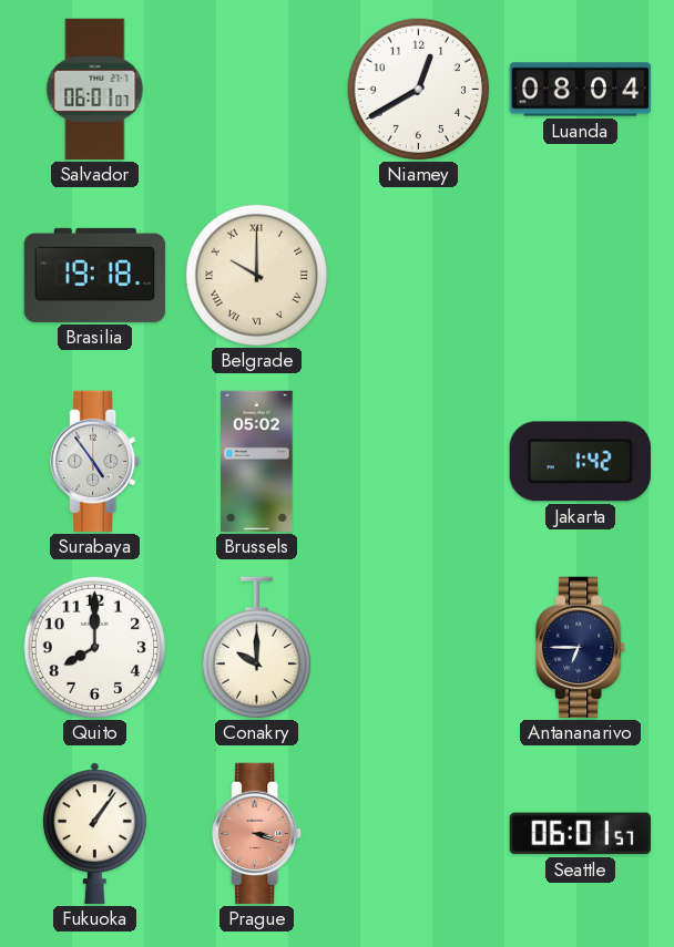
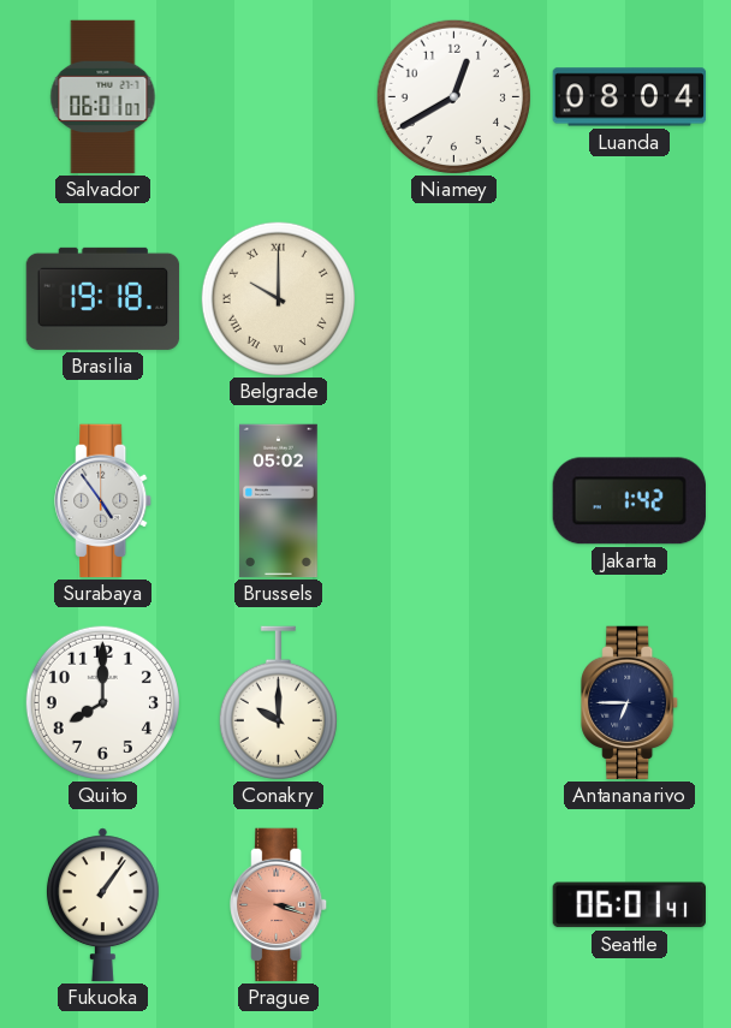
Seattle: 06:01:57 -> 06:01:41 (629, 905)
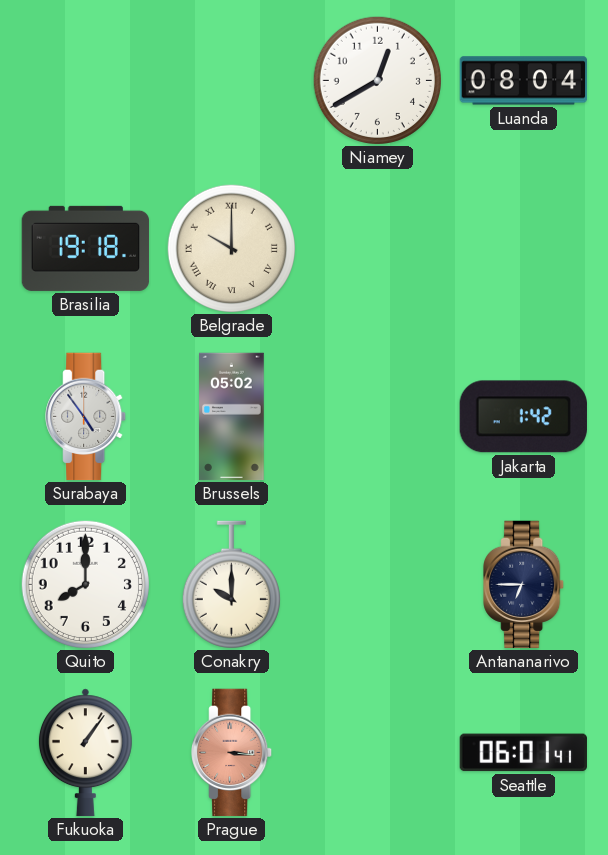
Salvador: 06:01 -> none (103, 97)
Prague: 3:18 -> 3:16 (232, 753)
